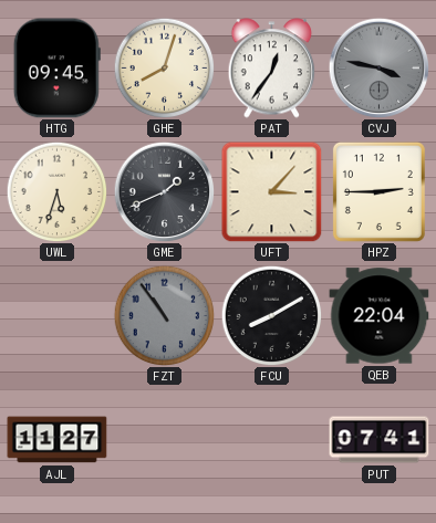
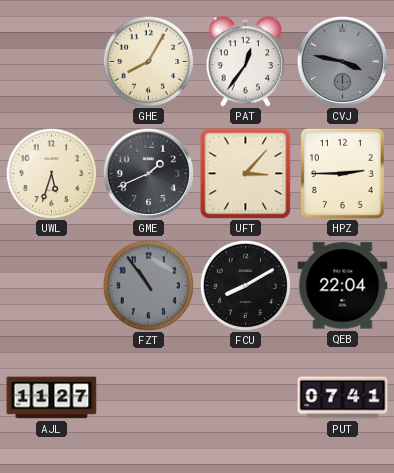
HTG: 09:45 -> none (56, 69)
GHE: 8:03 -> 8:05 (148, 61)
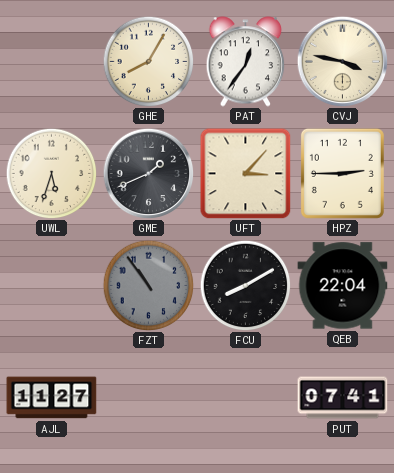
CVJ dial: grey -> cream (342, 61)
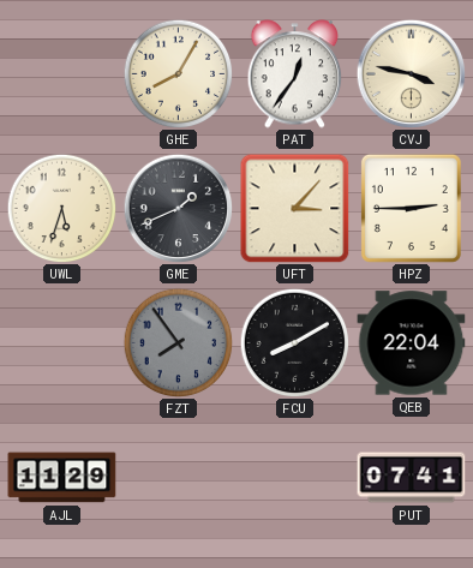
FZT: 10:54 -> 7:54 (178, 342)
AJL: 11:27 -> 11:29 (62, 478)
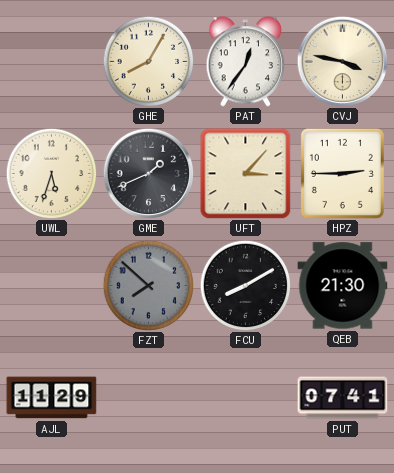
FZT: 7:54 -> 7:52 (148, 285)
QEB: 22:04 -> 21:30 (343, 286)
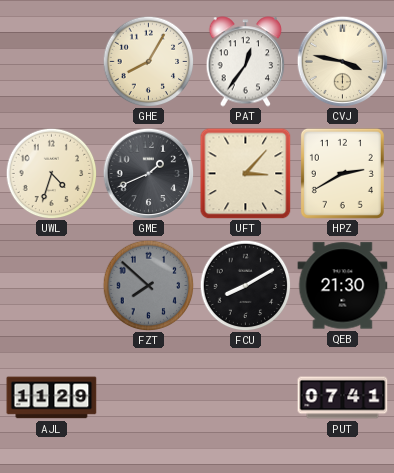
UWL: 5:33 -> 4:33 (51, 173)
HPZ: 2:45 -> 2:40 (342, 173)
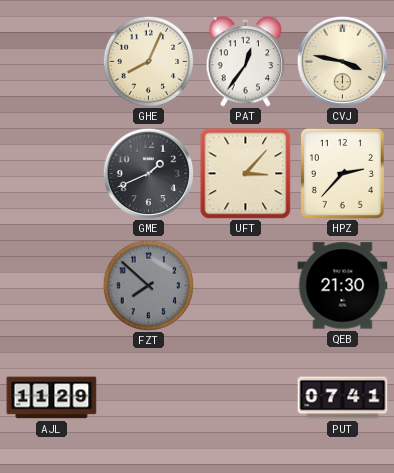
GHE: 8:05 -> 8:04 (148, 61)
UWL: 4:33 -> none (51, 173)
HPZ: 2:40 -> 2:37 (342, 173)
FCU: 8:10 -> none (245, 285)
